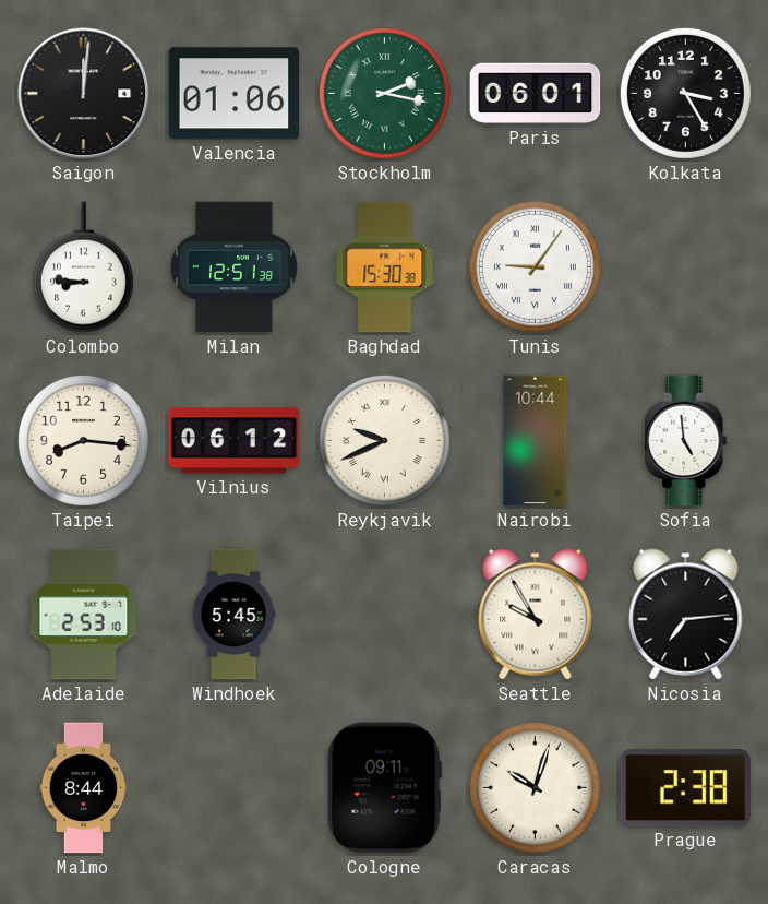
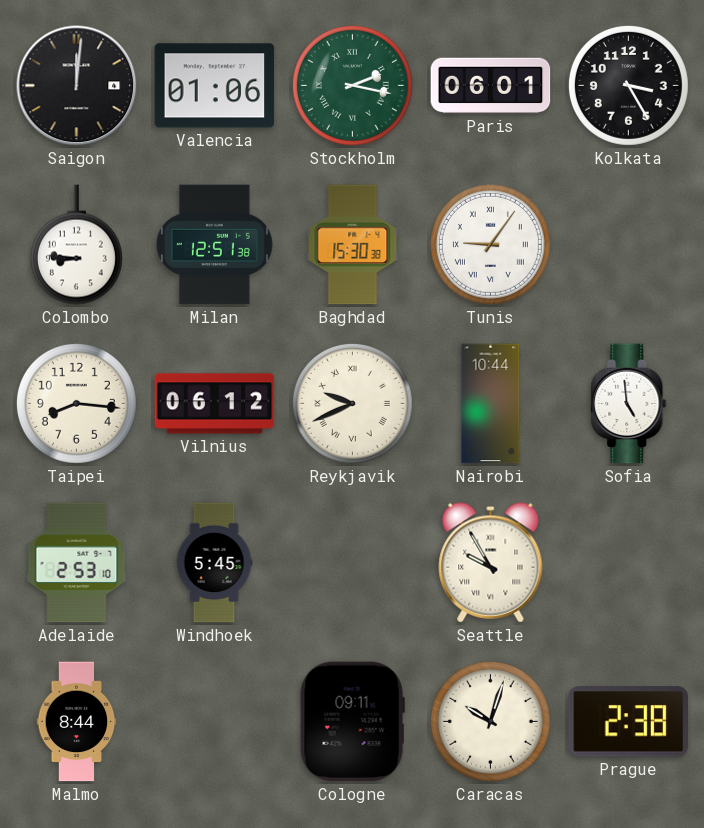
Nicosia: 7:14 -> none (686, 615)
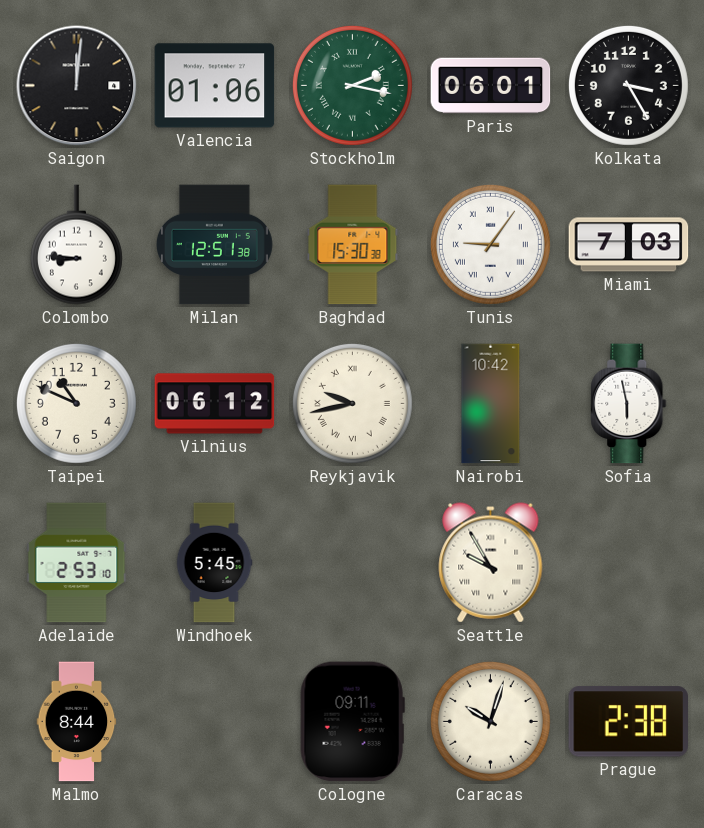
Miami: none -> 7:03 (629, 245)
Taipei: 8:16 -> 10:49 (76, 403)
Reykjavik: 9:41 -> 9:43 (352, 403)
Nairobi: 10:44 -> 10:42 (491, 404)
Sofia: 4:59 -> 5:58 (629, 404)
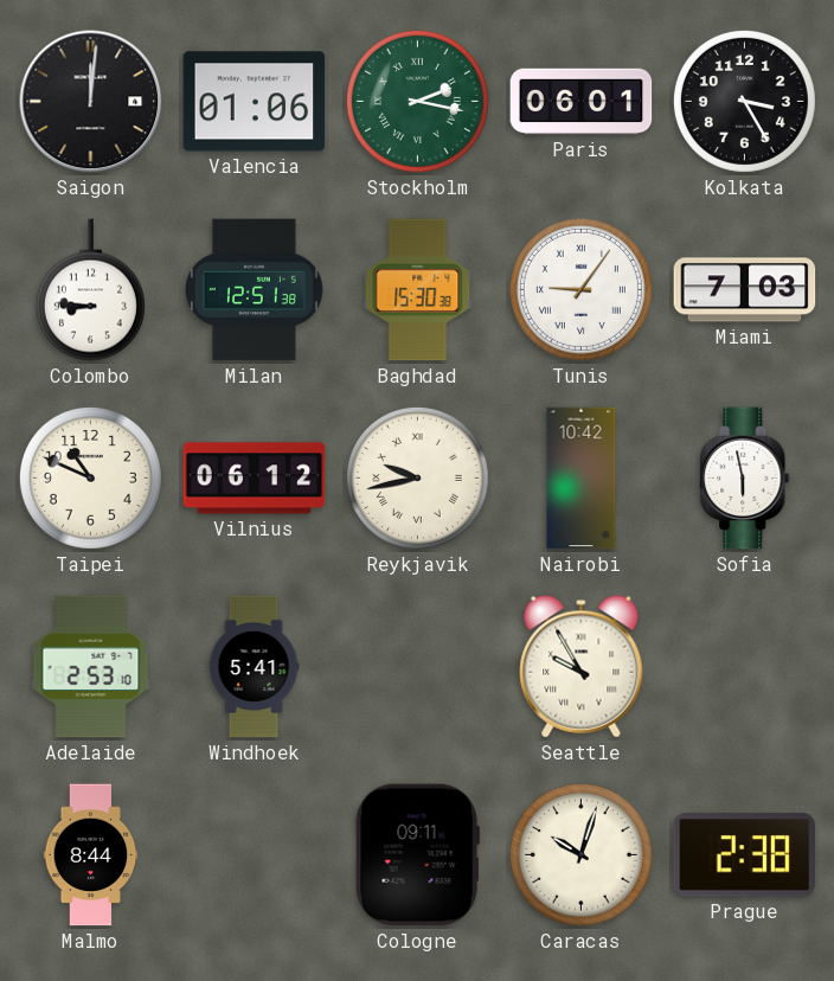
Windhoek: 5:45 -> 5:41 (254, 667)
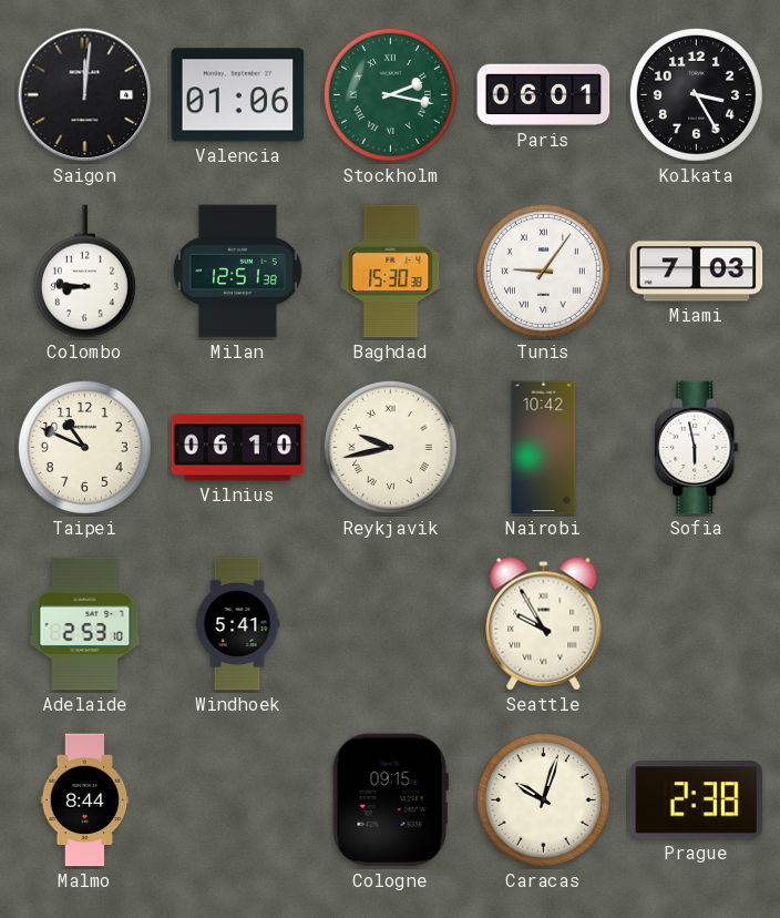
Vilnius: 06:12 -> 06:10 (238, 448)
Cologne: 09:11 -> 09:15 (390, 800)
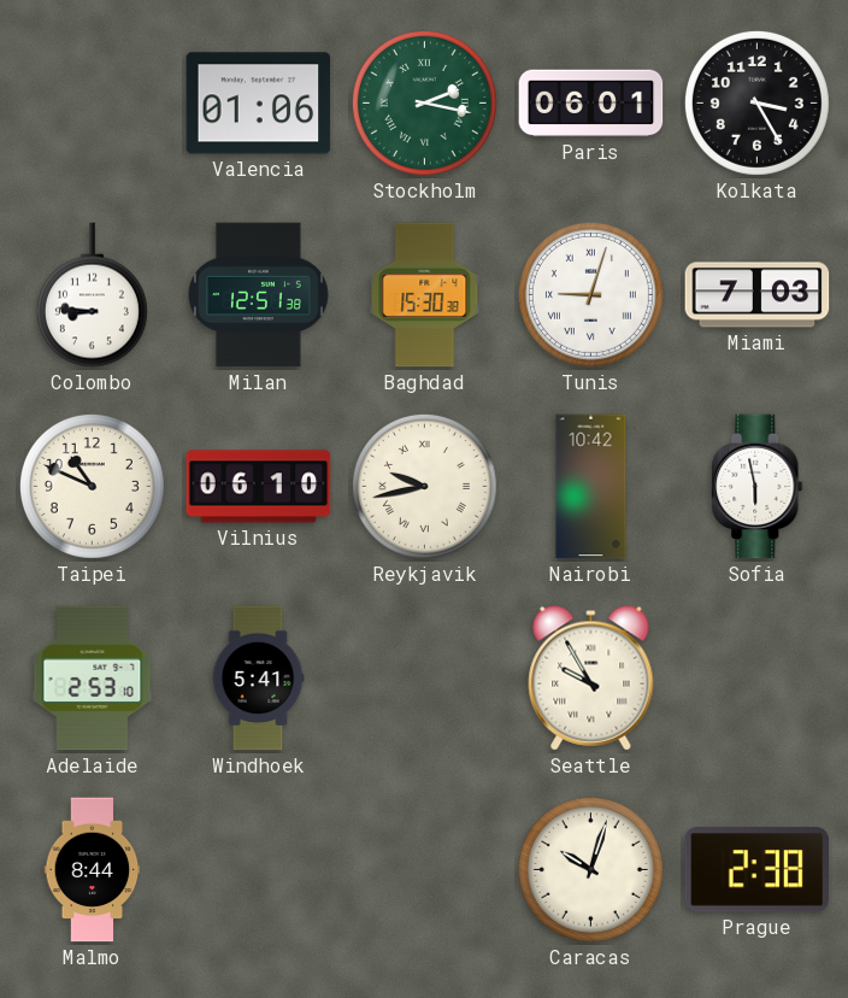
Saigon: 12:01 -> none (85, 95)
Tunis: 9:06 -> 9:03 (590, 294)
Cologne: 09:15 -> none (390, 800)
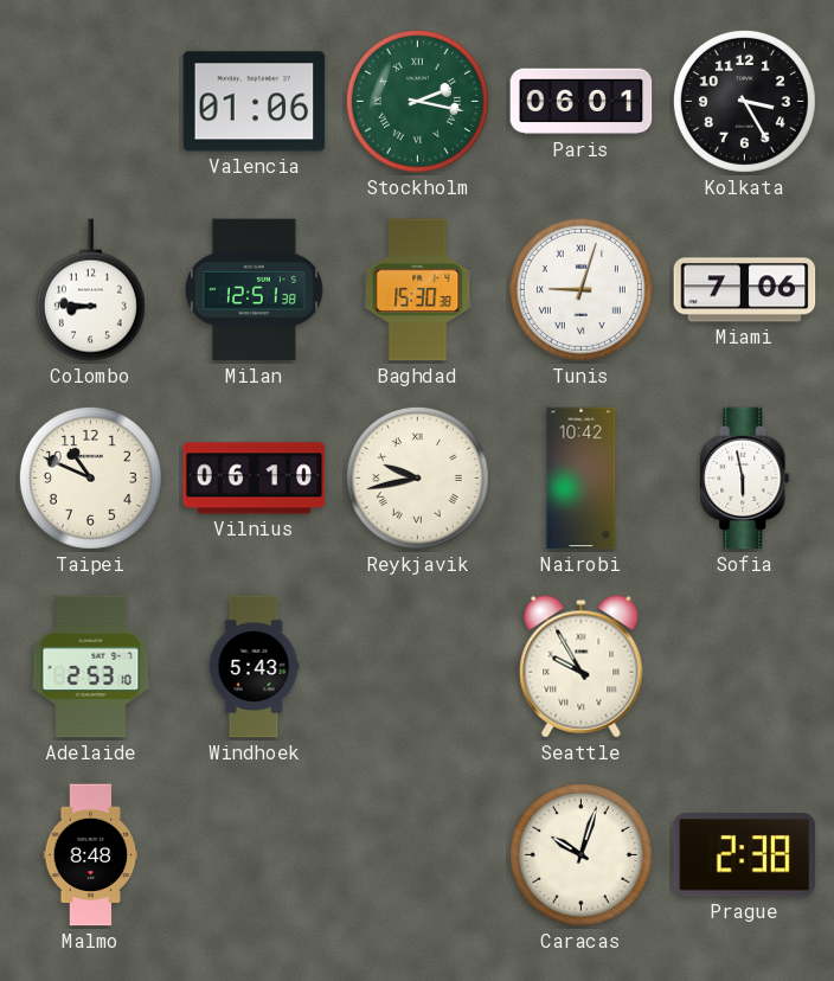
Miami: 7:03 -> 7:06 (745, 290)
Windhoek: 5:41 -> 5:43 (254, 667)
Malmo: 8:44 -> 8:48 (91, 855)
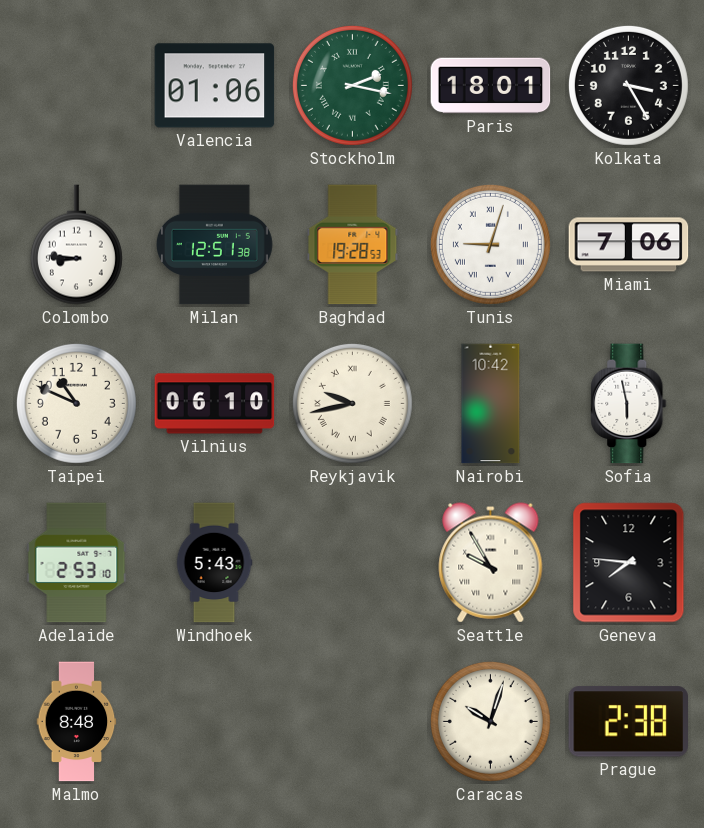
Paris: 06:01 -> 18:01 (491, 86)
Baghdad: 15:30 -> 19:28 (353, 245)
Geneva: none -> 7:46 (629, 563)
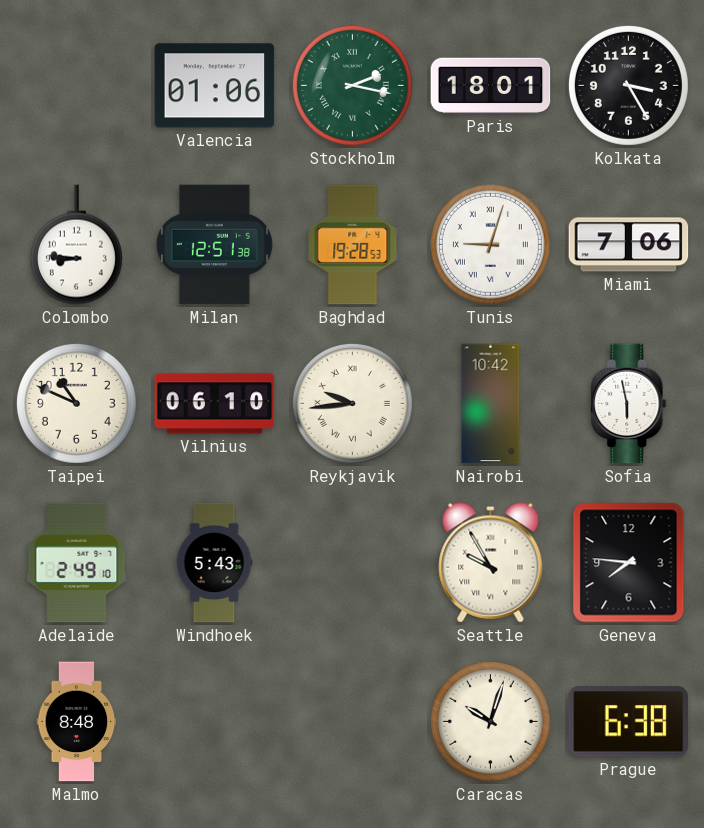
Reykjavik: 9:43 -> 9:44 (352, 403)
Adelaide: 2:53 -> 2:49 (77, 563)
Prague: 2:38 -> 6:38 (629, 722)
